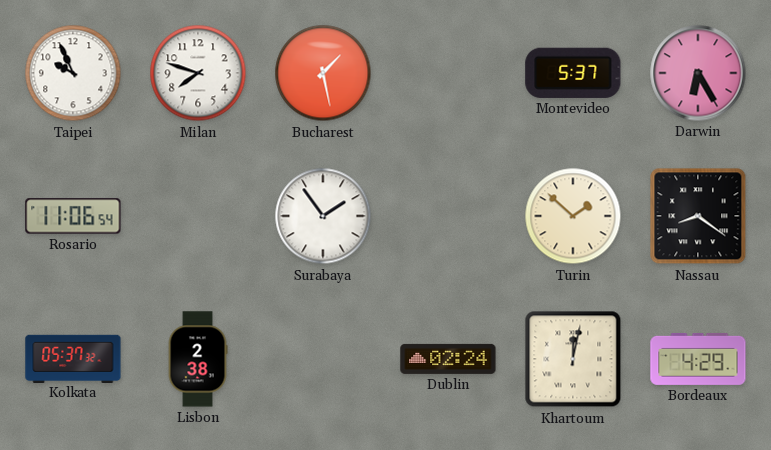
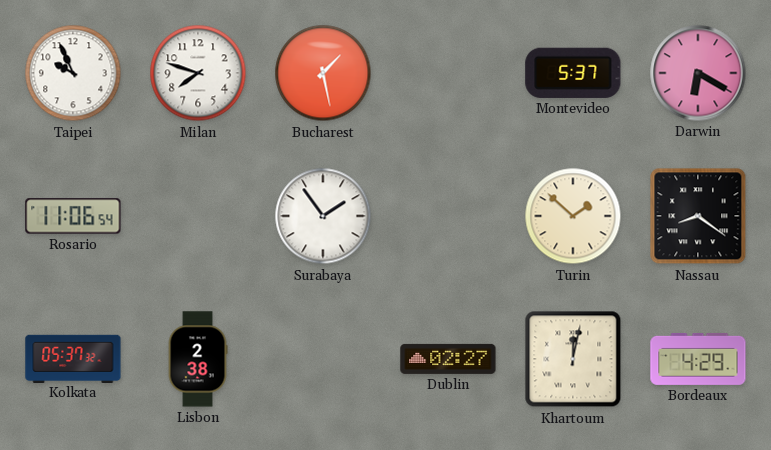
Darwin: 6:25 -> 6:20 (698, 73)
Dublin: 02:24 -> 02:27 (448, 359)
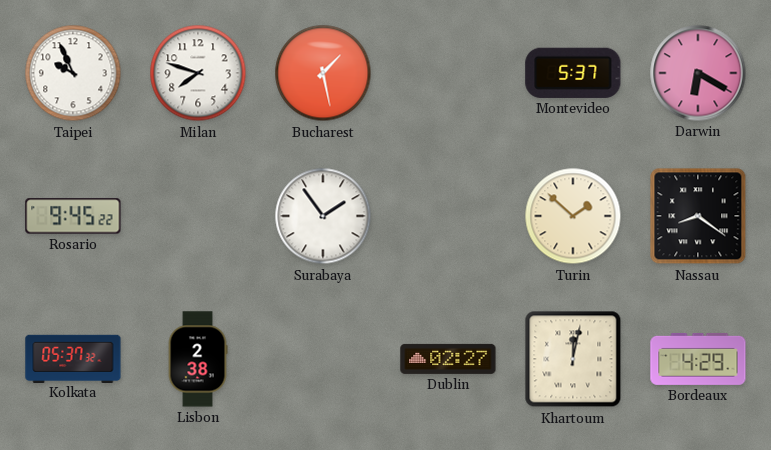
Rosario: 11:06 -> 9:45 (73, 216)
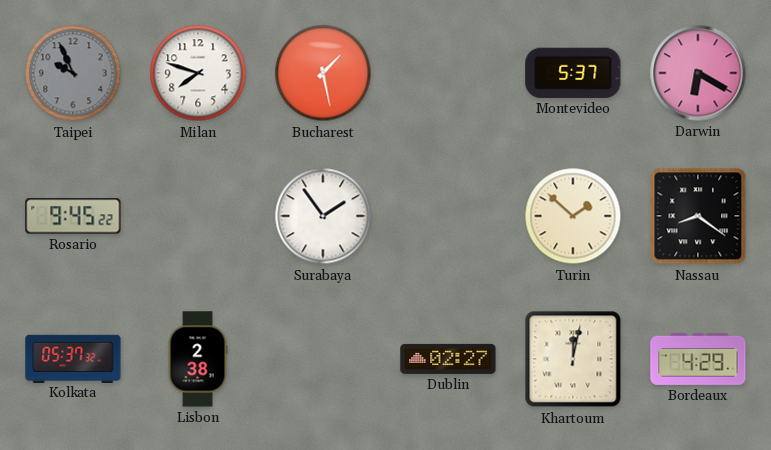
Taipei dial: white -> grey (73, 73)
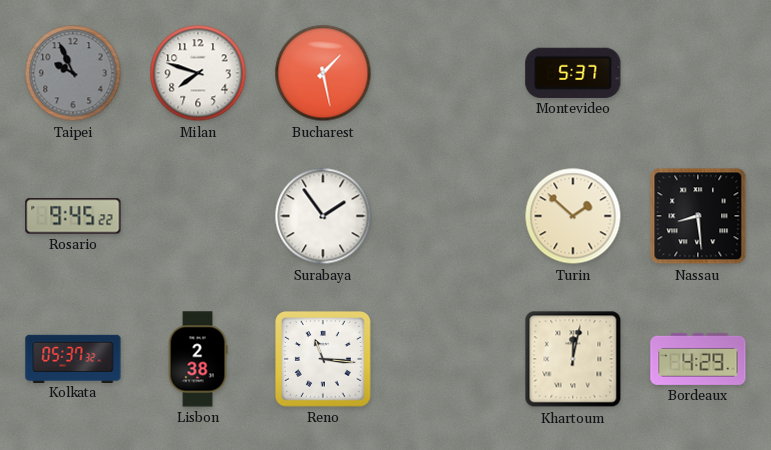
Darwin: 6:20 -> none (698, 73)
Nassau: 8:21 -> 8:29 (698, 216)
Reno: none -> 11:16 (324, 360)
Dublin: 02:27 -> none (448, 359)
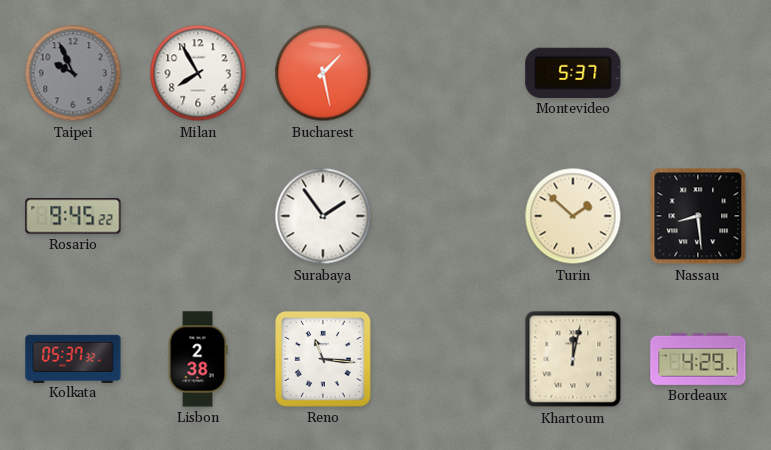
Milan: 7:48 -> 7:55 (198, 73)
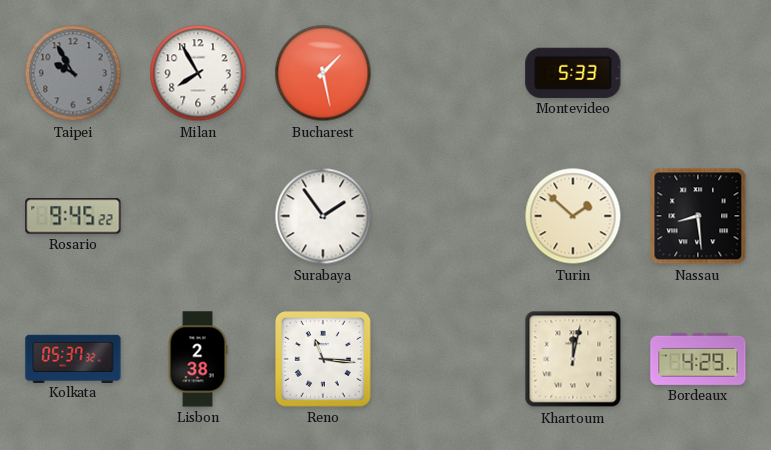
Taipei: 9:56 -> 9:55 (73, 73)
Montevideo: 5:37 -> 5:33 (573, 73)
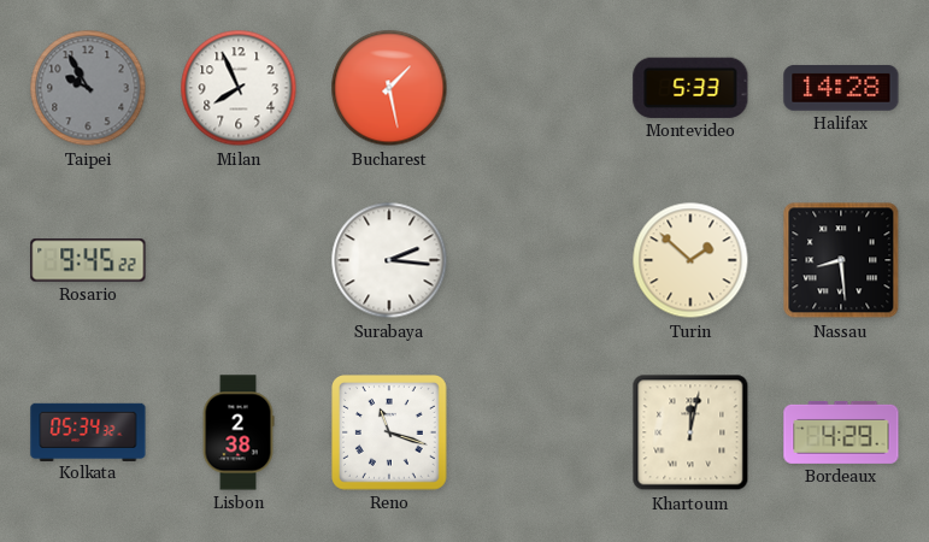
Milan: 7:55 -> 7:56 (239, 88)
Halifax: none -> 14:28 (841, 88)
Surabaya: 1:54 -> 2:16 (389, 260)
Kolkata: 05:37 -> 05:34 (88, 431)
Reno: 11:16 -> 11:18 (390, 434)
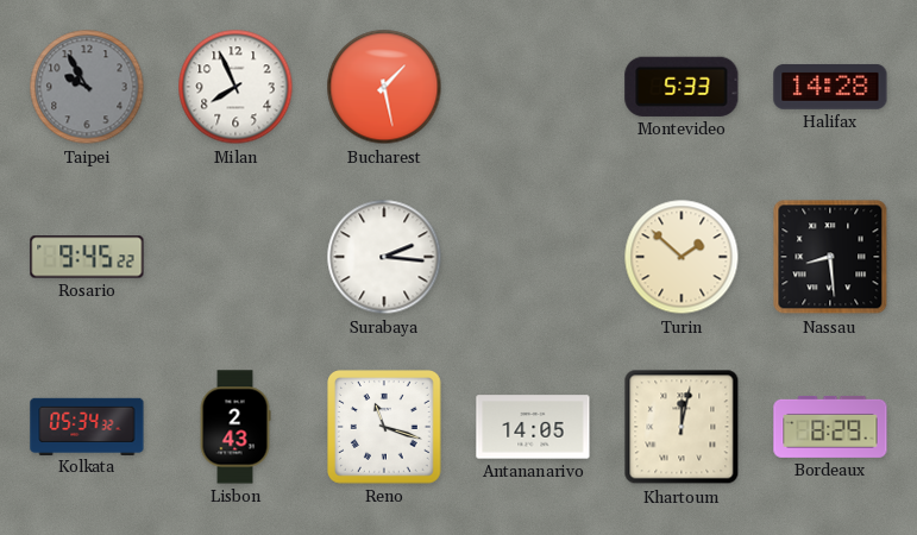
Lisbon: 2:38 -> 2:43 (235, 427)
Antananarivo: none -> 14:05 (533, 427)
Bordeaux: 4:29 -> 8:29 (830, 427)
